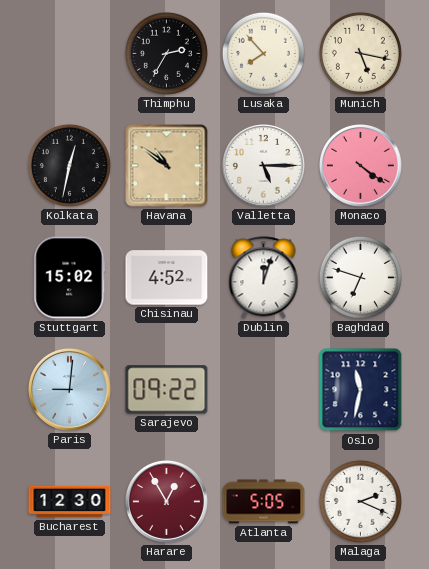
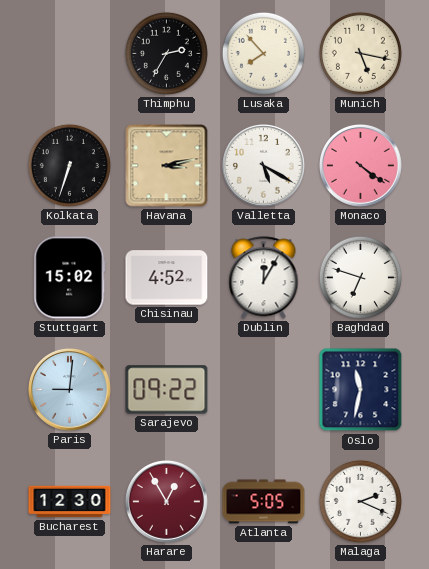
Kolkata: 12:32 -> 6:33 (69, 165)
Havana: 10:51 -> 3:13 (167, 166)
Valletta: 5:15 -> 5:20 (264, 166)
Dublin: 12:03 -> 12:05 (264, 278)
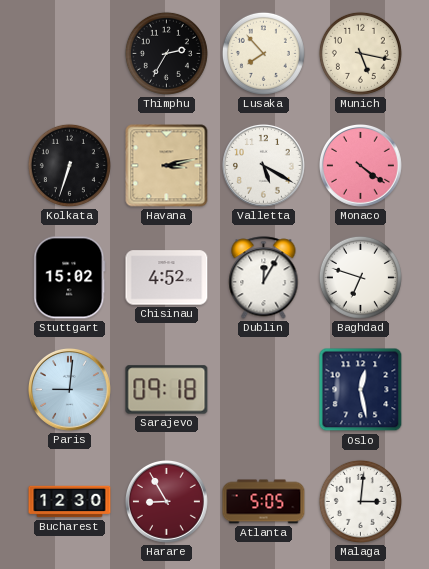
Sarajevo: 09:22 -> 09:18 (167, 390)
Oslo: 11:32 -> 12:28 (361, 390)
Harare: 12:55 -> 8:55 (167, 502)
Malaga: 2:19 -> 3:01 (360, 501)
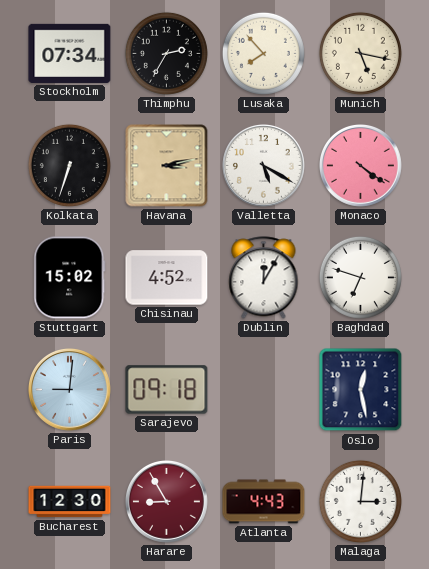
Stockholm: none -> 07:34 (70, 53)
Atlanta: 5:05 -> 4:43 (264, 502)
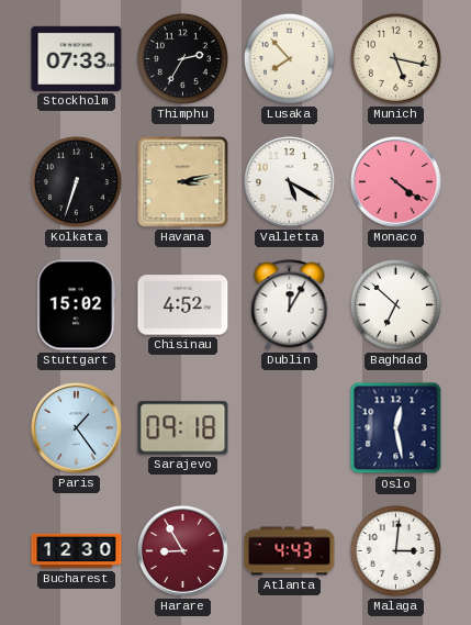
Stockholm: 07:34 -> 07:33 (77, 58)
Baghdad: 6:48 -> 6:52 (395, 304)
Paris: 9:01 -> 1:24 (77, 428)
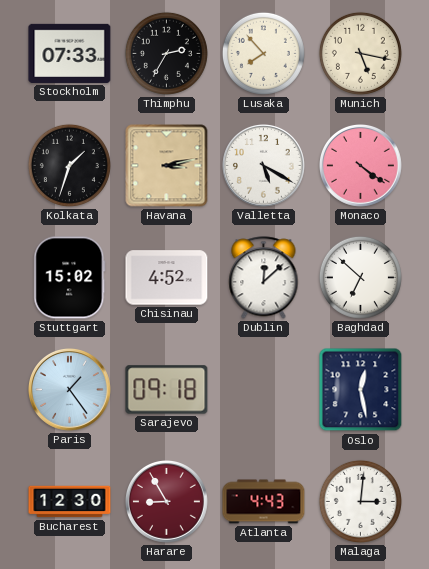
Kolkata: 6:33 -> 1:33 (69, 165)
Dublin: 12:05 -> 12:08 (264, 278)
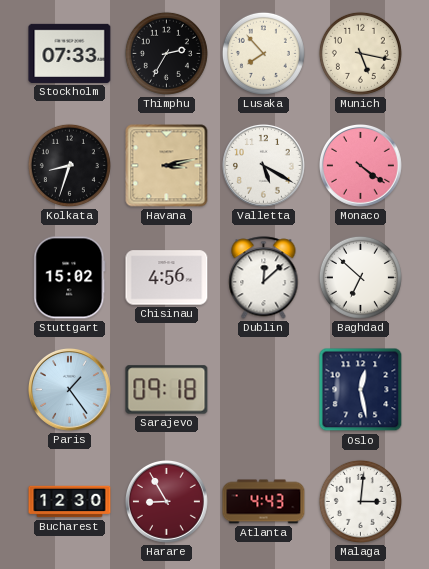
Kolkata: 1:33 -> 8:33 (69, 165)
Chisinau: 4:52 -> 4:56 (167, 278)
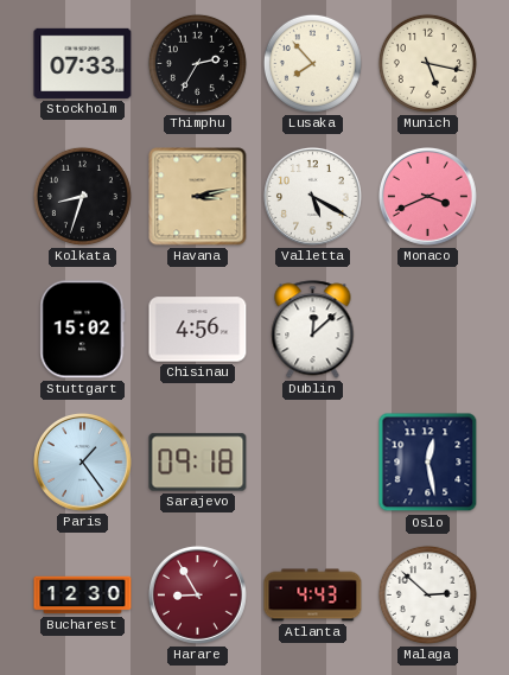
Monaco: 4:21 -> 3:41 (428, 197)
Baghdad: 6:52 -> none (360, 277)
Malaga: 3:01 -> 2:52 (427, 594)
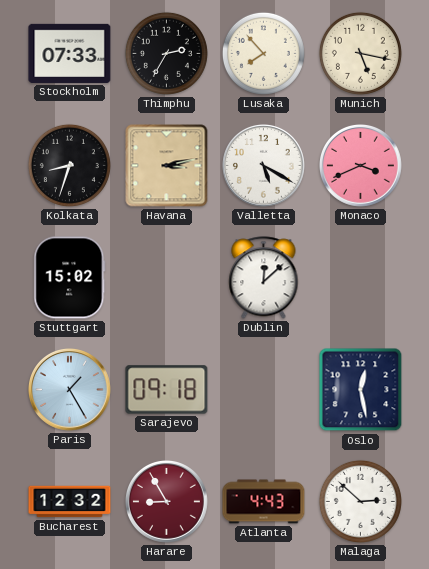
Chisinau: 4:56 -> none (198, 330)
Paris: 1:24 -> 1:25 (70, 390)
Bucharest: 12:30 -> 12:32 (70, 502)
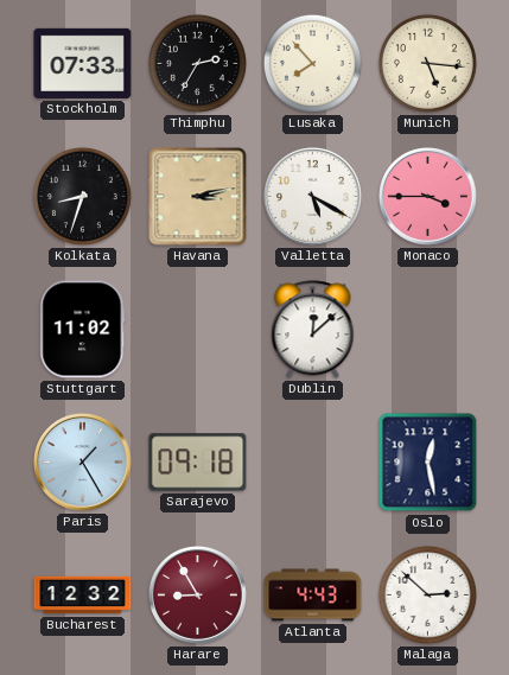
Munich: 5:17 -> 5:16 (427, 63)
Monaco: 3:41 -> 3:45 (428, 197)
Stuttgart: 15:02 -> 11:02 (83, 330)
